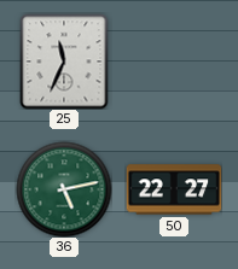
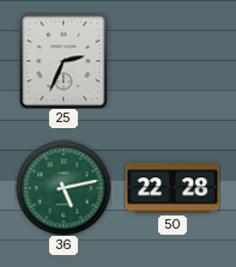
25: 11:34 -> 2:34 (63, 61)
50: 22:27 -> 22:28 (173, 188)
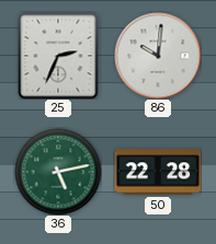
86: none -> 10:01 (158, 56)
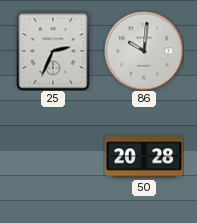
36: 5:13 -> none (58, 172)
50: 22:28 -> 20:28 (144, 157)
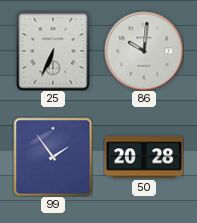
25: 2:34 -> 6:34 (53, 51)
99: none -> 1:54 (53, 157)
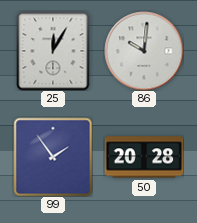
25: 6:34 -> 12:05 (53, 51)
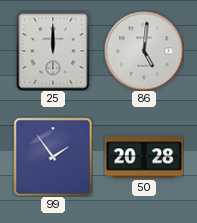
25: 12:05 -> 12:00 (53, 51)
86: 10:01 -> 5:01 (144, 51)
